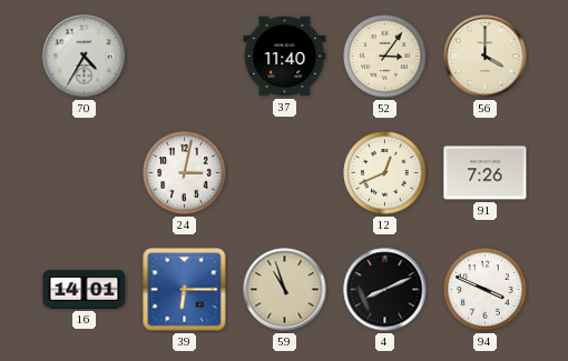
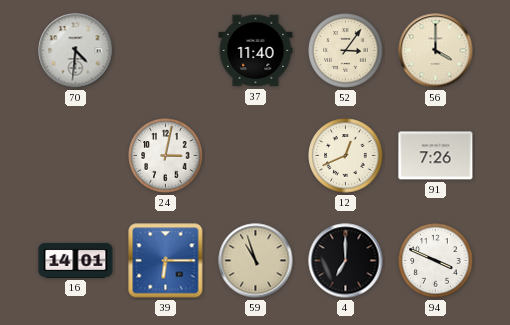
70: 4:35 -> 4:31 (76, 51)
4: 8:11 -> 7:00 (346, 261)
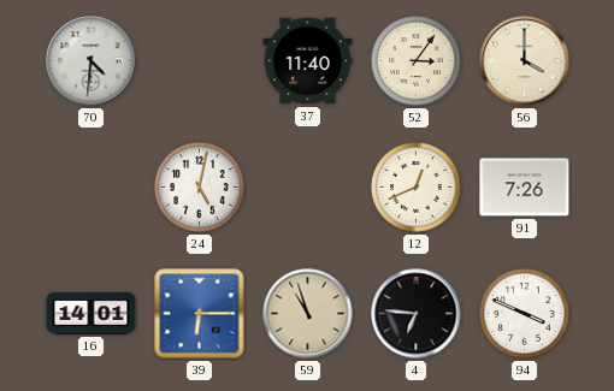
24: 3:02 -> 5:02 (200, 188)
4: 7:00 -> 6:46 (417, 314)
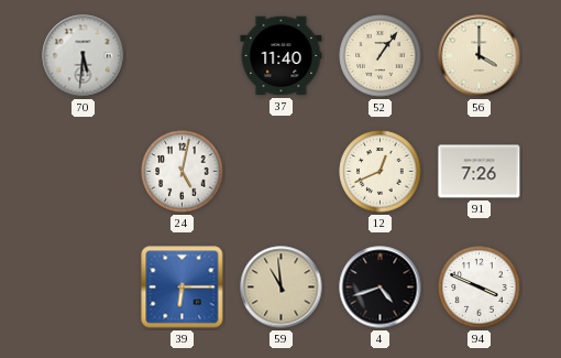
70: 4:31 -> 5:31 (84, 56)
52: 3:06 -> 1:06 (381, 56)
16: 14:01 -> none (91, 313)
59: 10:57 -> 10:59 (282, 288)
4: 6:46 -> 4:42 (381, 288)
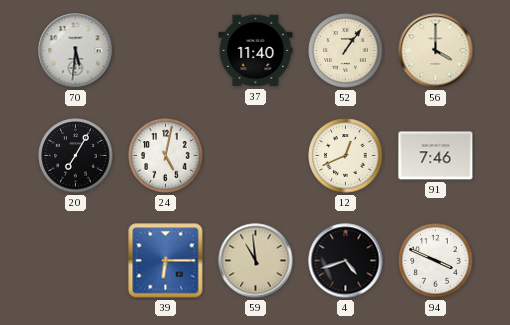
20: none -> 7:05 (76, 156)
91: 7:26 -> 7:46 (436, 156)
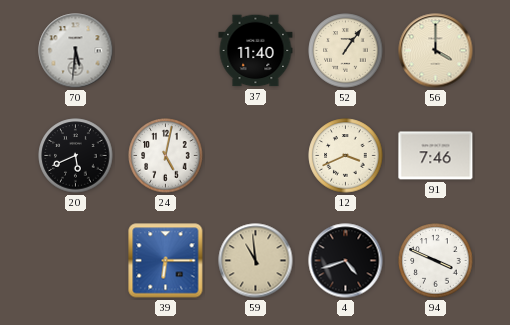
20: 7:05 -> 5:41 (76, 156)
12: 12:41 -> 3:41 (346, 156)
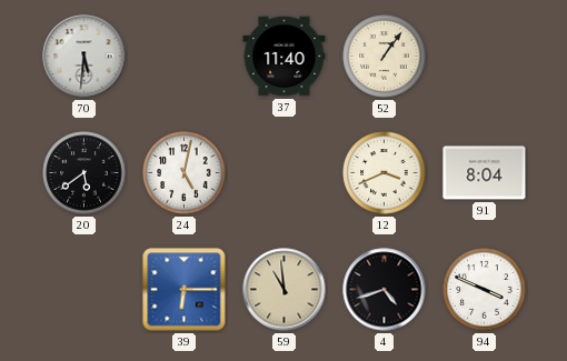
56: 4:00 -> none (436, 51)
20: 5:41 -> 5:39 (84, 173)
91: 7:46 -> 8:04 (485, 173)
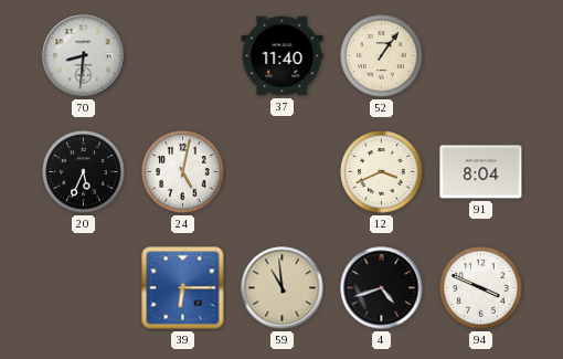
70: 5:31 -> 8:31 (84, 56)
20: 5:39 -> 5:34 (84, 172)
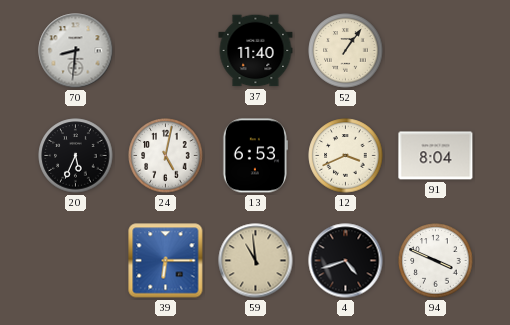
13: none -> 6:53 (255, 156)
